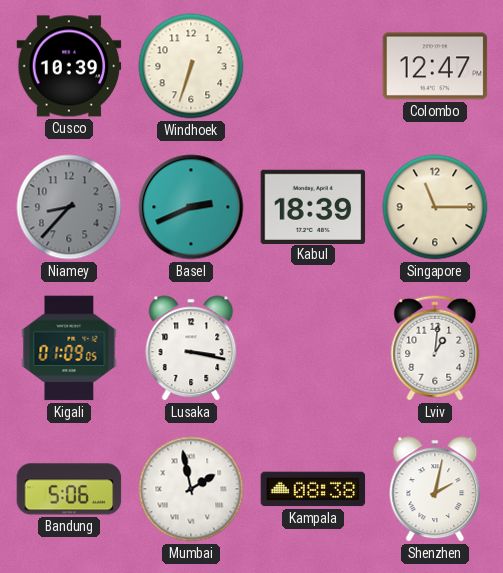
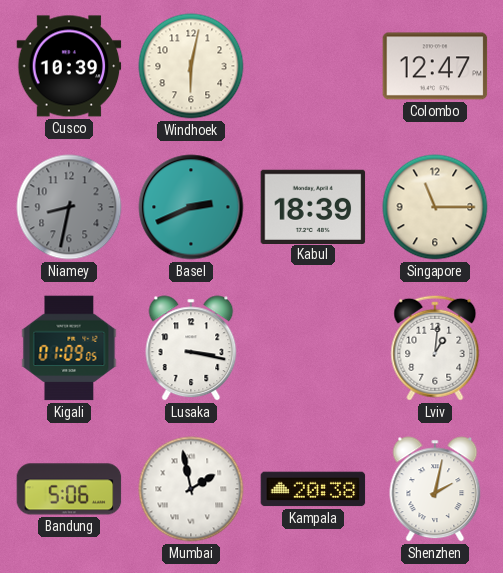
Windhoek: 6:33 -> 6:02 (191, 66)
Niamey: 8:37 -> 8:32 (69, 207)
Kampala: 08:38 -> 20:38 (313, 489)
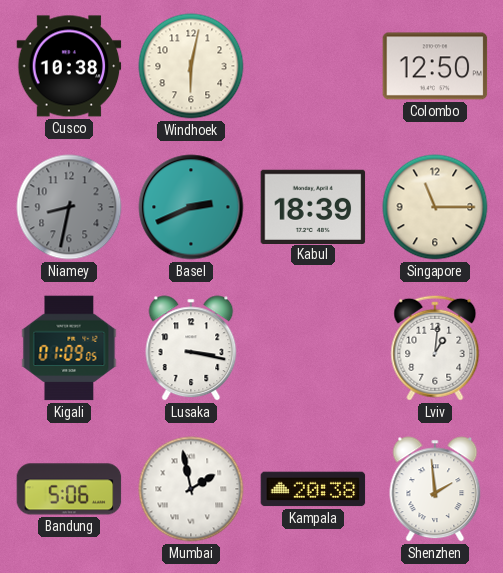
Cusco: 10:39 -> 10:38 (69, 66)
Colombo: 12:47 -> 12:50 (435, 66)
Shenzhen: 2:02 -> 1:59 (435, 489)
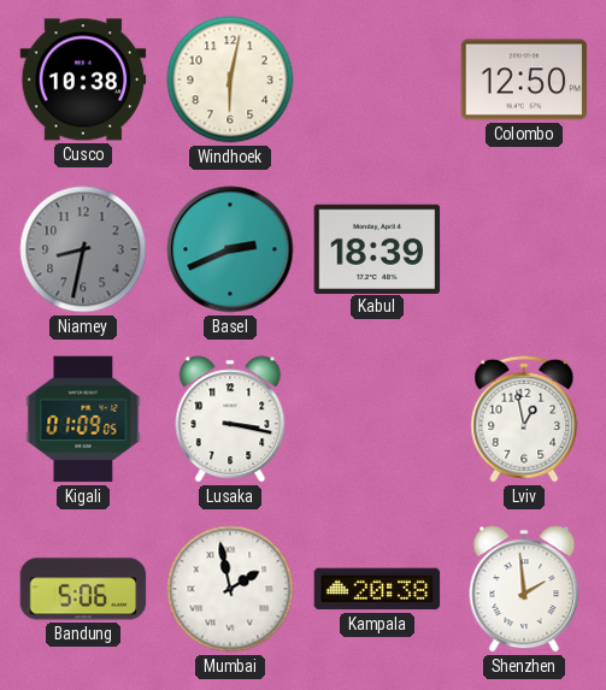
Singapore: 11:15 -> none (435, 207)
Lviv: 1:01 -> 12:58 (524, 419)
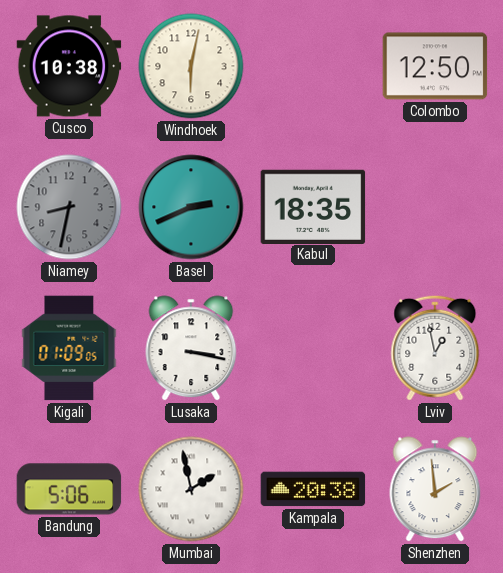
Kabul: 18:39 -> 18:35 (313, 206)
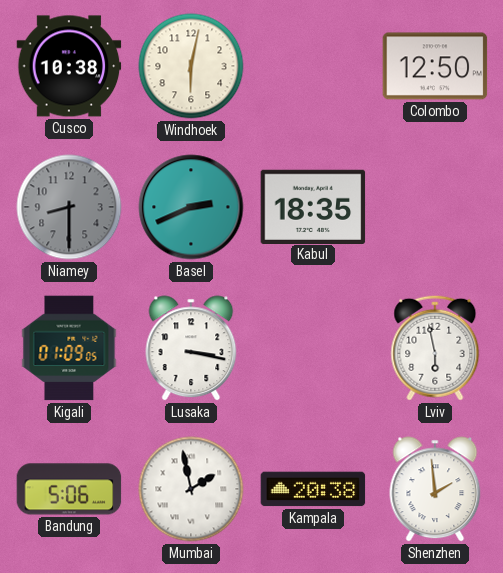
Niamey: 8:32 -> 8:30 (69, 207)
Lviv: 12:58 -> 5:58 (435, 348)
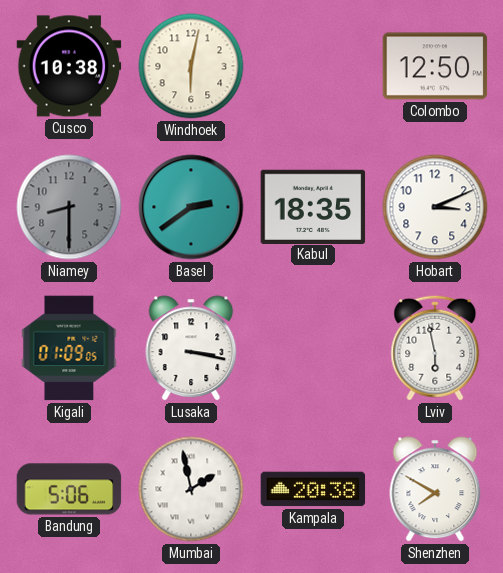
Basel: 2:41 -> 2:39 (191, 207)
Hobart: none -> 3:11 (435, 207)
Shenzhen: 1:59 -> 7:50 (435, 489)
